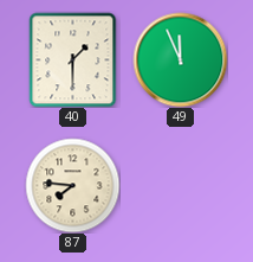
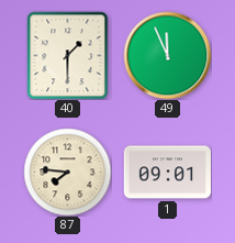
1: none -> 09:01 (167, 173)
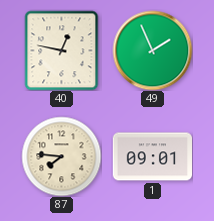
40: 1:30 -> 12:47 (62, 50)
49: 11:56 -> 1:56 (152, 50)
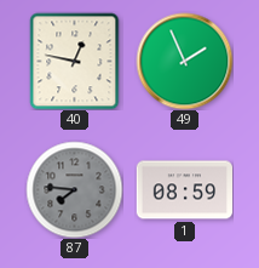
87 dial: cream -> grey (74, 189)
1: 09:01 -> 08:59 (184, 190)
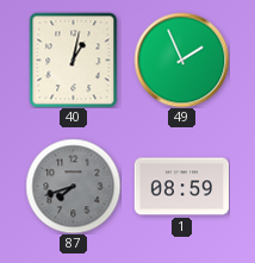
40: 12:47 -> 1:02 (74, 60)
87: 7:46 -> 7:42 (73, 186)
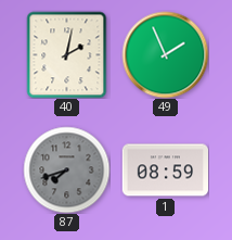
40: 1:02 -> 2:02 (67, 54)
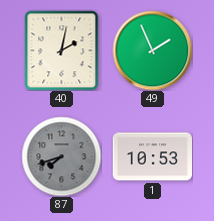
1: 08:59 -> 10:53 (152, 157)
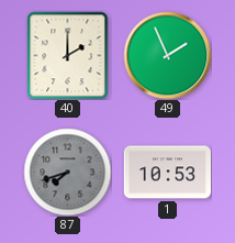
40: 2:02 -> 2:00 (68, 55)
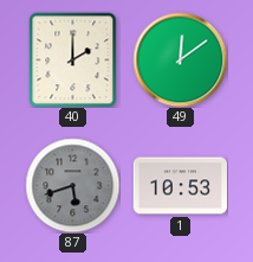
49: 1:56 -> 12:09 (180, 59)
87: 7:42 -> 5:42 (72, 185)
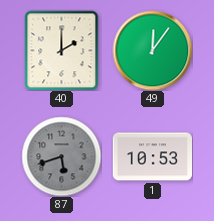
49: 12:09 -> 12:06 (152, 50)
